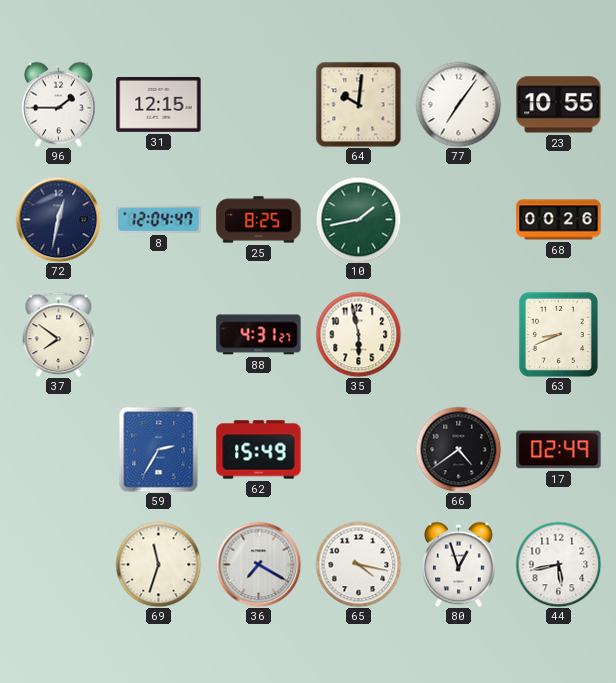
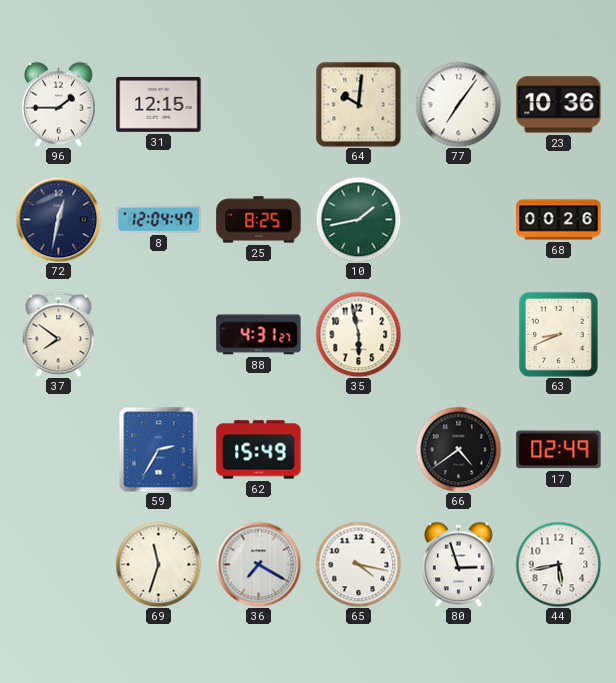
23: 10:55 -> 10:36 (559, 105)
80: 12:57 -> 2:57 (459, 564)
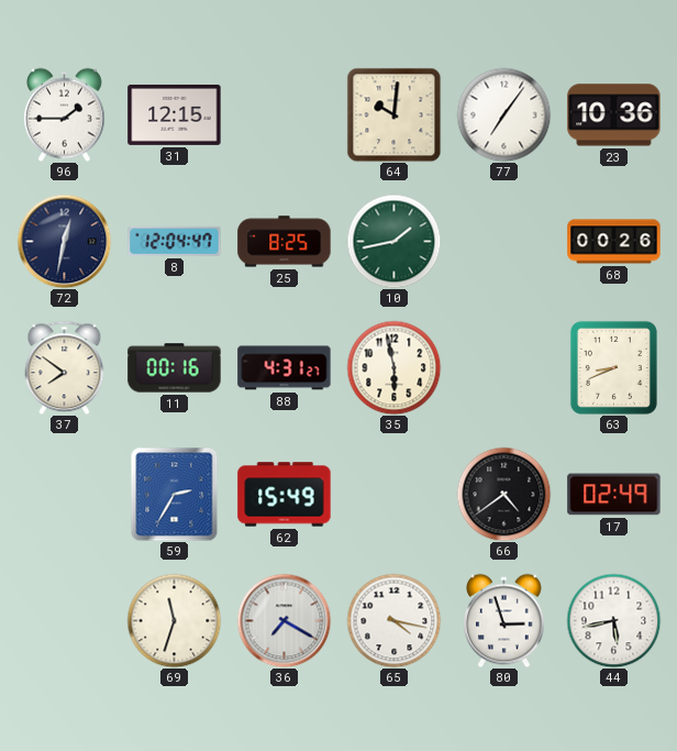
11: none -> 00:16 (175, 368)
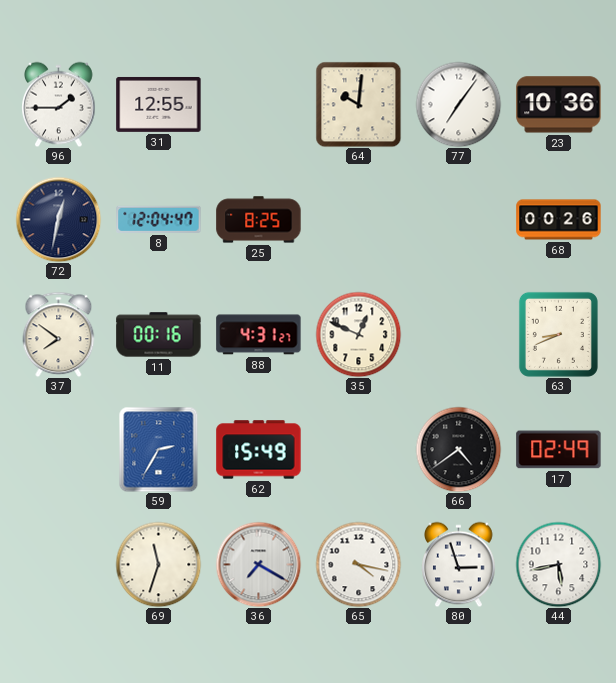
31: 12:15 -> 12:55 (159, 104)
10: 1:43 -> none (393, 241)
35: 5:58 -> 12:49 (358, 334)
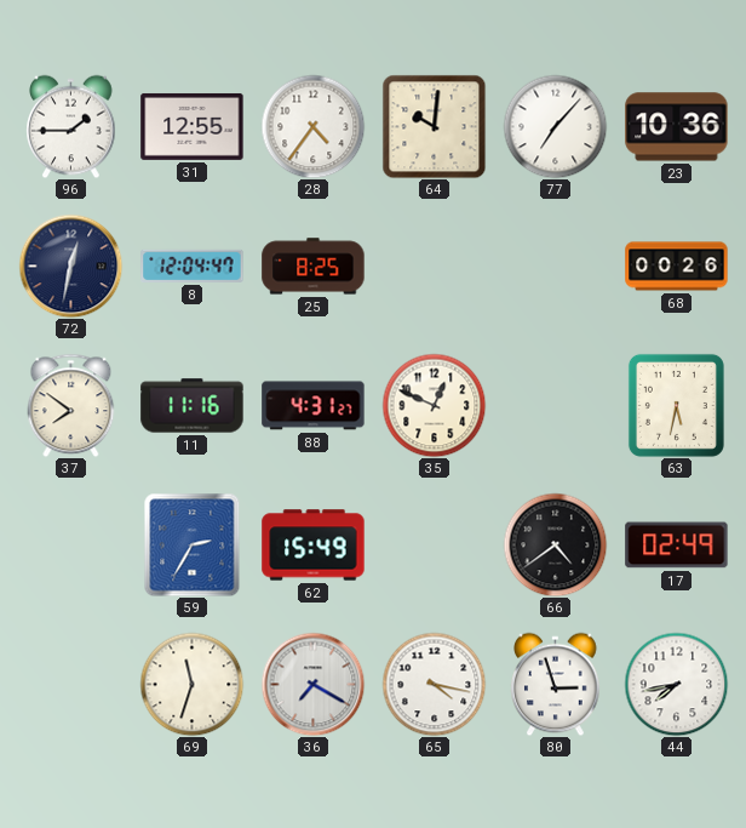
28: none -> 4:36 (312, 126)
77: 7:06 -> 7:07 (555, 126)
11: 00:16 -> 11:16 (193, 406)
63: 8:41 -> 5:32 (676, 405)
44: 5:43 -> 7:43 (676, 684)
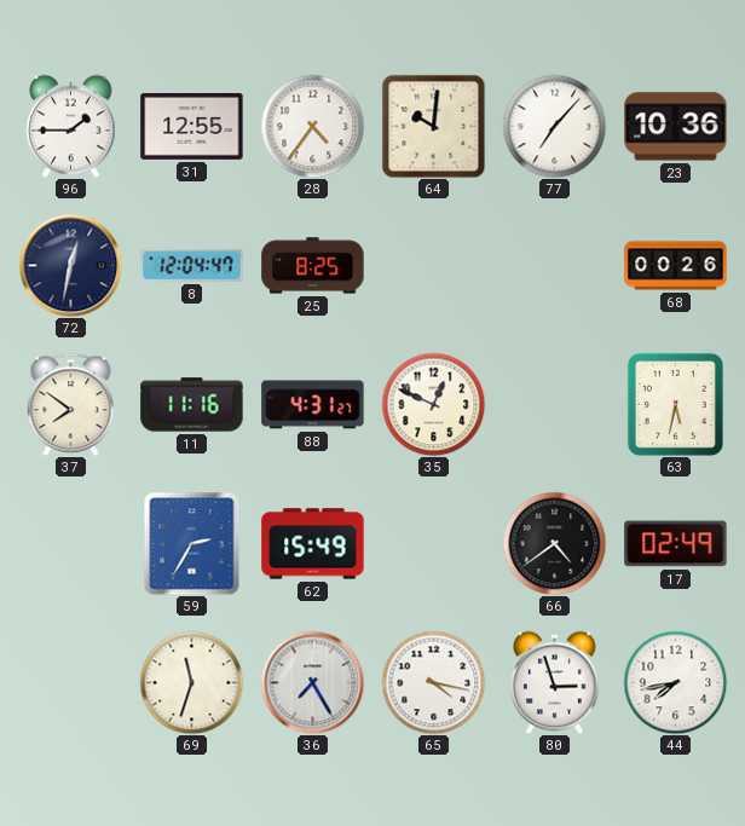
36: 7:20 -> 7:25 (312, 682)
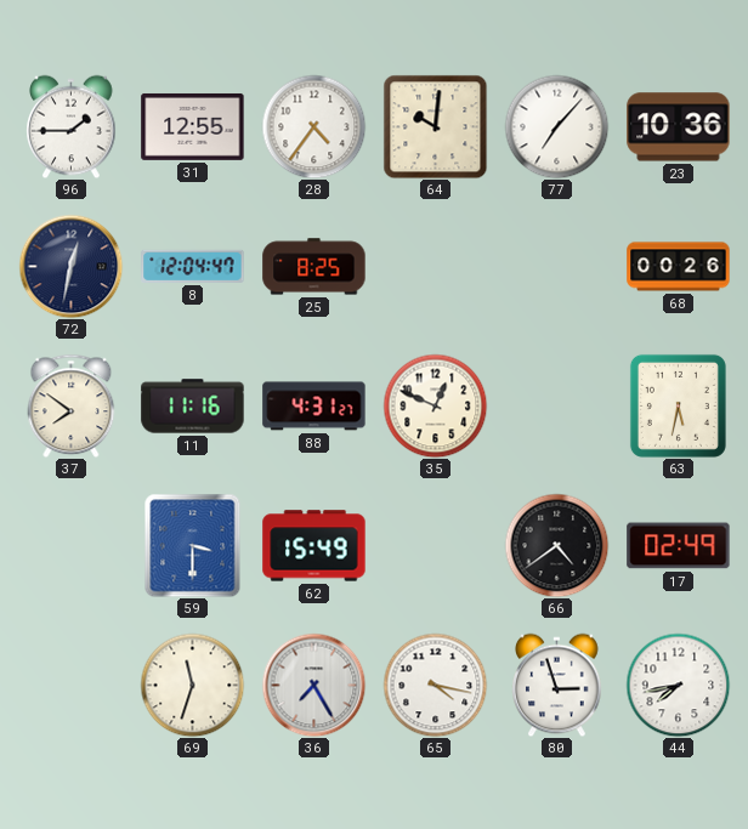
59: 2:35 -> 3:30 (193, 545)
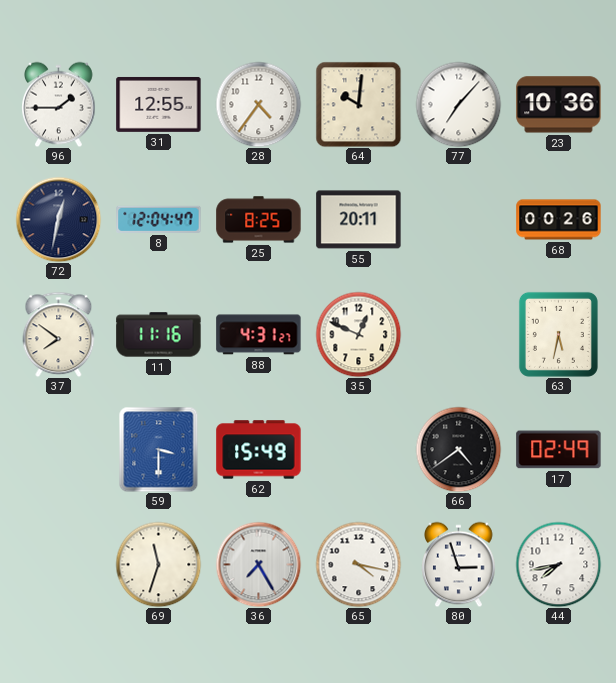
55: none -> 20:11 (359, 220)
